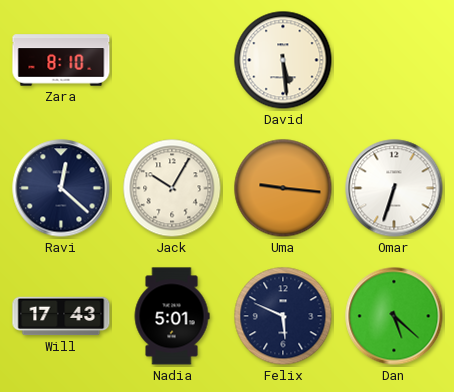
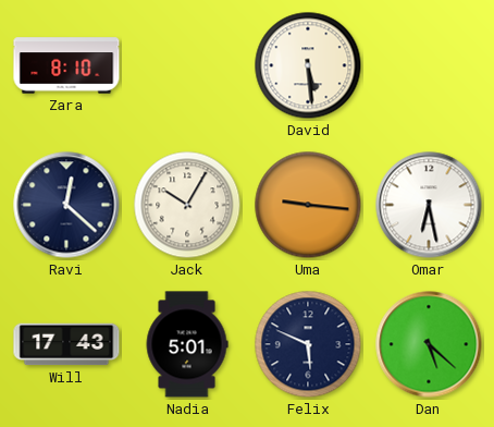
Omar: 6:33 -> 6:28 (429, 205)
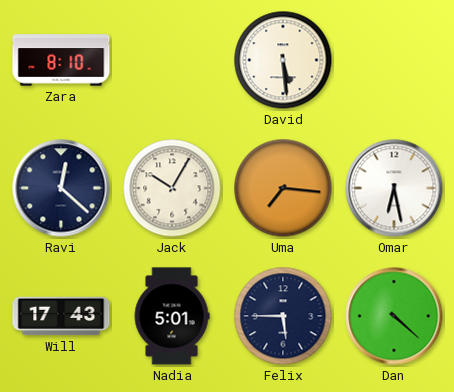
Uma: 9:16 -> 7:16 (283, 188)
Felix: 5:49 -> 5:45 (283, 316)
Dan: 5:22 -> 4:22 (394, 316)
